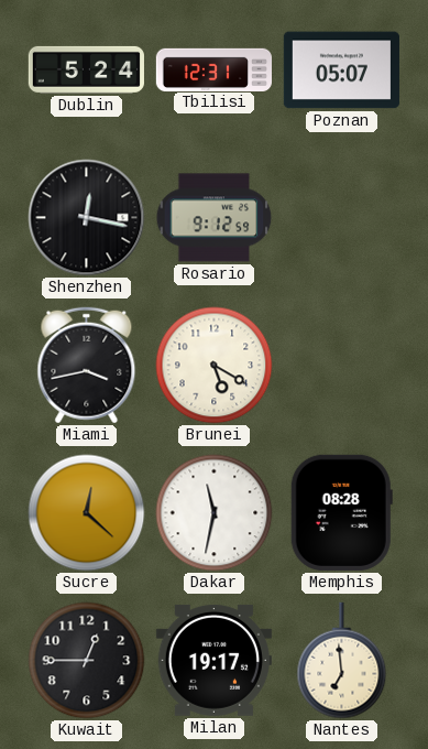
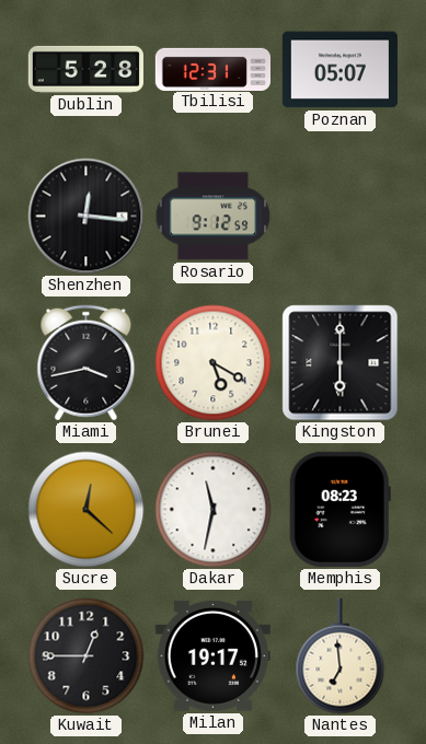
Dublin: 5:24 -> 5:28 (85, 69)
Shenzhen: 12:17 -> 12:16 (87, 217)
Kingston: none -> 6:00 (341, 363)
Memphis: 08:28 -> 08:23 (339, 509)
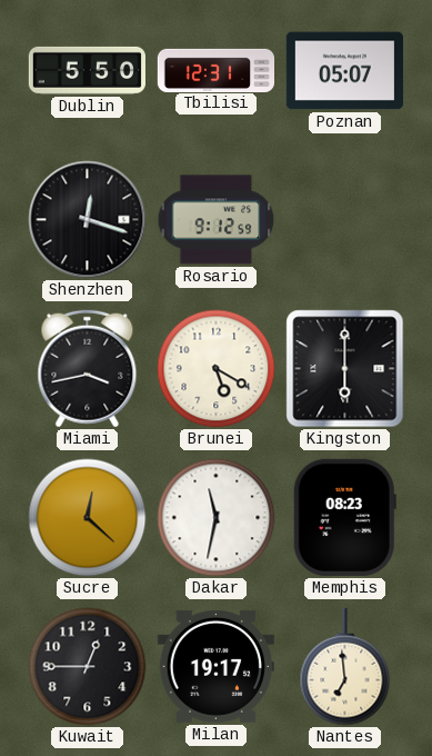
Dublin: 5:28 -> 5:50 (87, 70)
Shenzhen: 12:16 -> 12:18 (88, 220)
